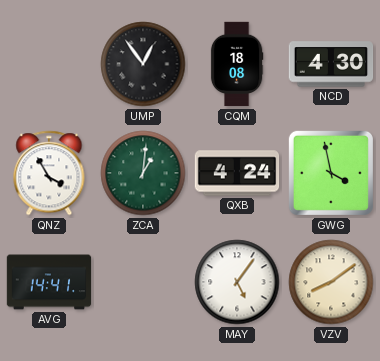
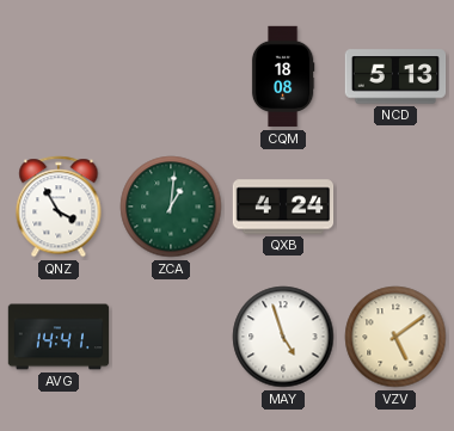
UMP: 12:54 -> none (143, 64)
NCD: 4:30 -> 5:13 (395, 76)
GWG: 3:58 -> none (331, 173)
MAY: 5:06 -> 4:57 (283, 337)
VZV: 8:09 -> 5:09 (395, 337)
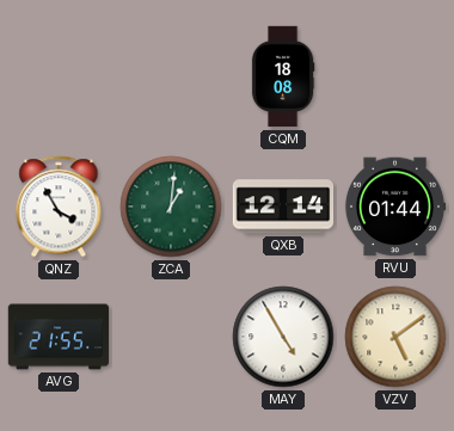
NCD: 5:13 -> none (395, 76)
QXB: 4:24 -> 12:14 (283, 207)
RVU: none -> 01:44 (395, 207)
AVG: 14:41 -> 21:55 (59, 337)
MAY: 4:57 -> 4:55 (283, 337)
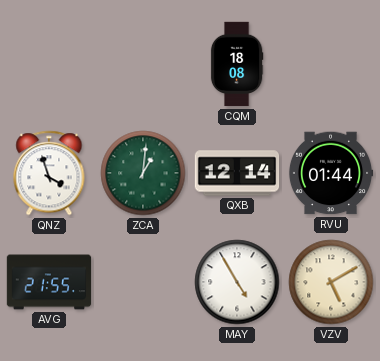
QNZ: 3:55 -> 3:57 (49, 173)
VZV: 5:09 -> 5:10 (331, 282)
